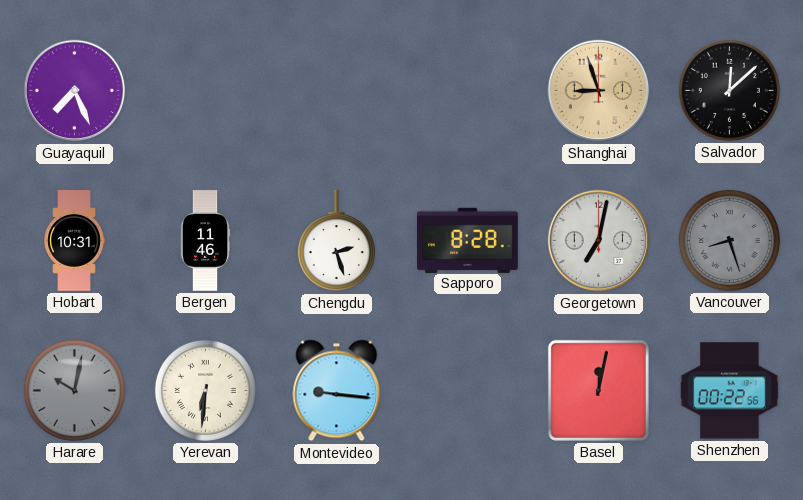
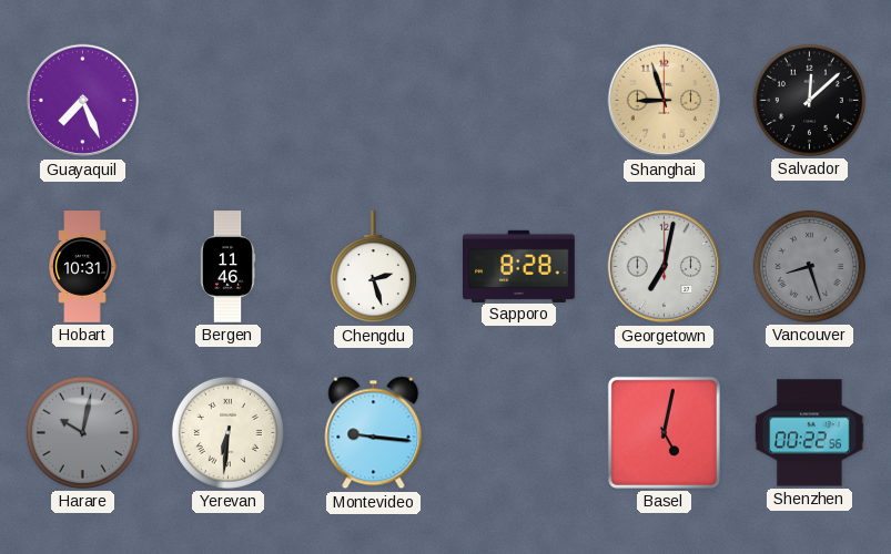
Basel: 12:02 -> 5:02 (664, 432)
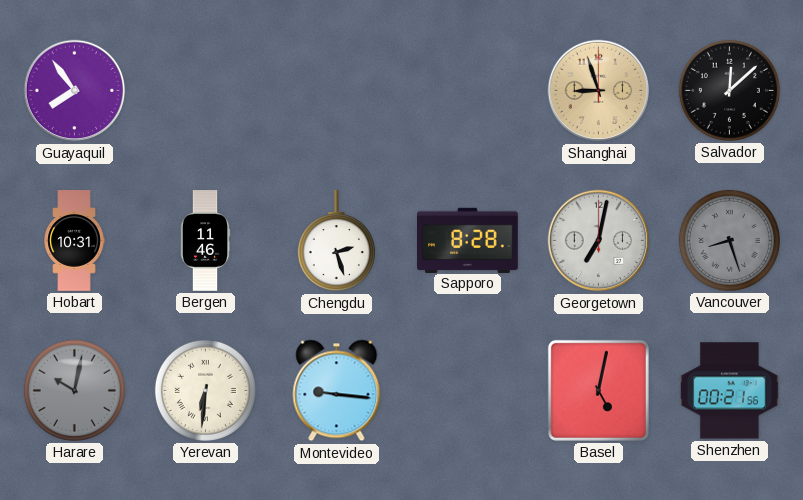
Guayaquil: 7:26 -> 7:54 (75, 91)
Shenzhen: 00:22 -> 00:21 (730, 391)
